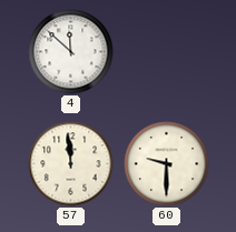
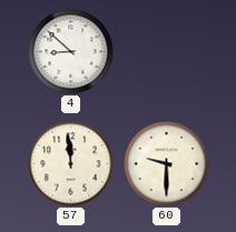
4: 11:52 -> 8:52 (71, 52)
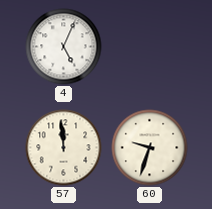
4: 8:52 -> 5:04 (64, 47)
60: 9:30 -> 9:33 (150, 148)
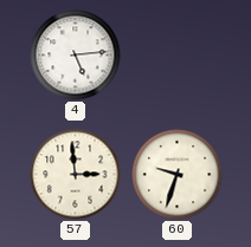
4: 5:04 -> 5:14 (76, 56)
57: 11:59 -> 2:59 (76, 175)
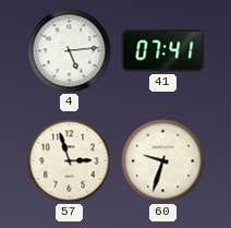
41: none -> 07:41 (163, 51)
57: 2:59 -> 2:57 (70, 161)
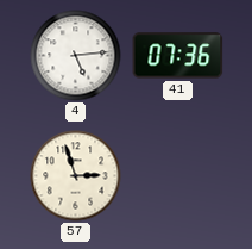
41: 07:41 -> 07:36 (178, 56)
60: 9:33 -> none (163, 161)
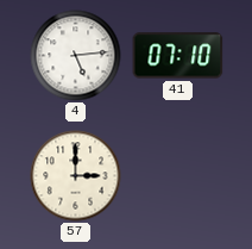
41: 07:36 -> 07:10 (178, 56)
57: 2:57 -> 3:00 (76, 176)
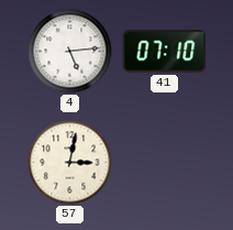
57: 3:00 -> 3:02 (70, 163)
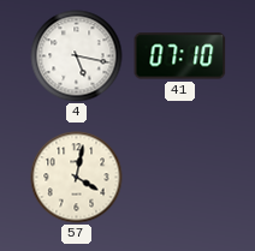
4: 5:14 -> 5:17 (77, 56)
57: 3:02 -> 4:02 (77, 178)
